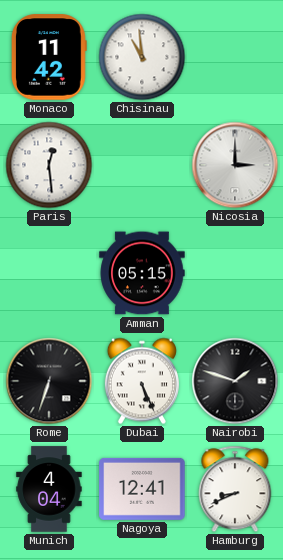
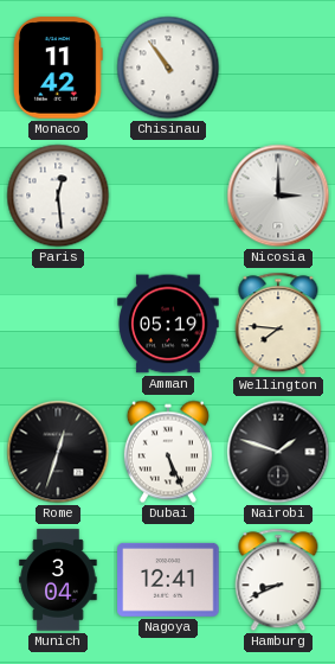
Chisinau: 10:59 -> 10:54 (168, 68)
Amman: 05:15 -> 05:19 (168, 324)
Wellington: none -> 7:46 (278, 324)
Rome: 6:33 -> 12:33 (58, 452)
Munich: 4:04 -> 3:04 (58, 580)
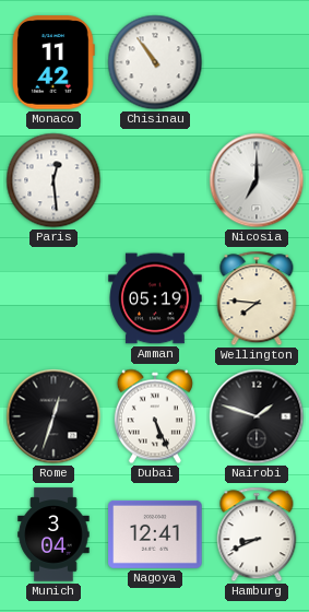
Nicosia: 3:00 -> 7:00 (257, 180)
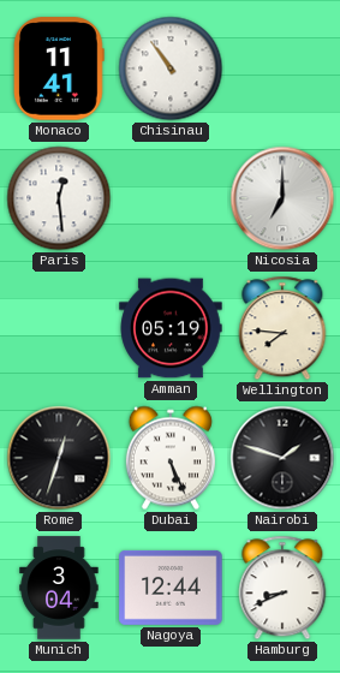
Monaco: 11:42 -> 11:41 (59, 69)
Nagoya: 12:41 -> 12:44 (171, 588)
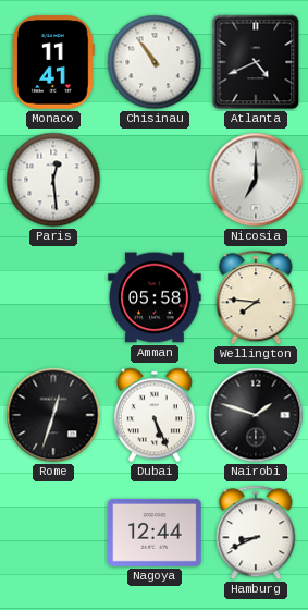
Atlanta: none -> 4:41 (256, 62)
Amman: 05:19 -> 05:58 (155, 297)
Munich: 3:04 -> none (59, 588)
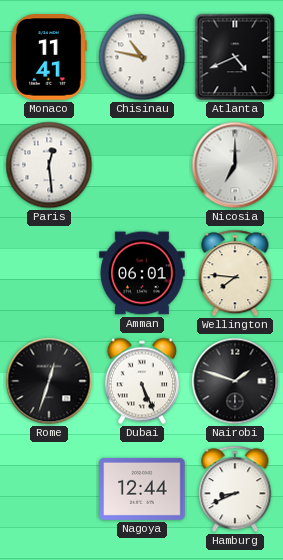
Chisinau: 10:54 -> 10:47 (142, 57)
Amman: 05:58 -> 06:01 (142, 273)
